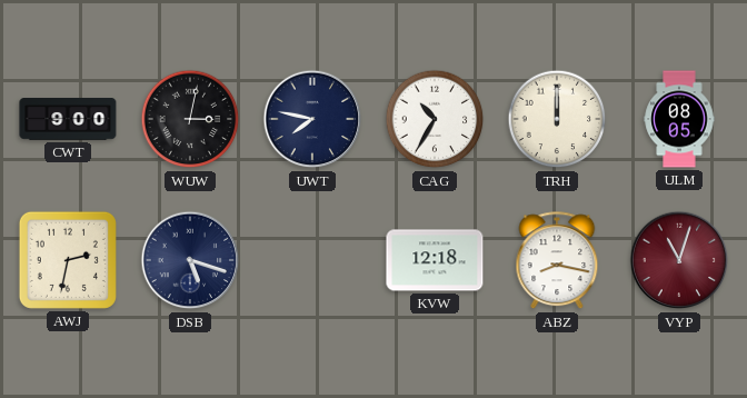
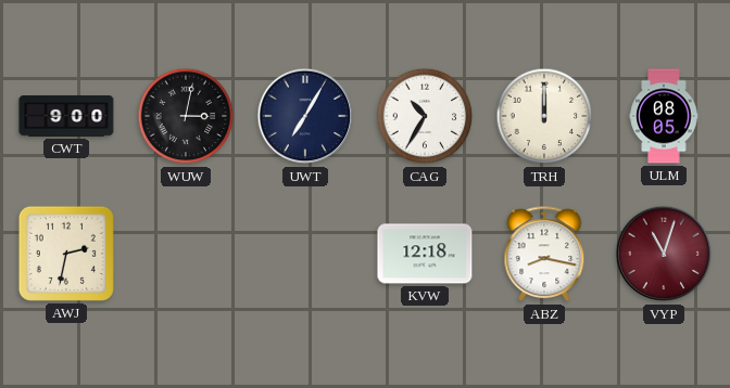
UWT: 7:47 -> 7:05 (305, 116)
DSB: 5:18 -> none (190, 260)
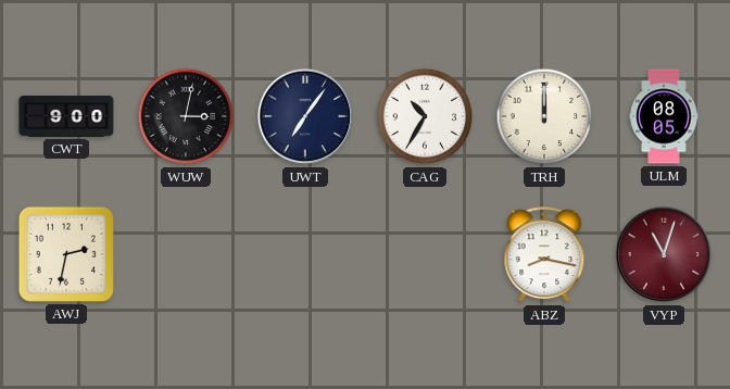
UWT: 7:05 -> 7:06 (305, 116)
KVW: 12:18 -> none (425, 254)
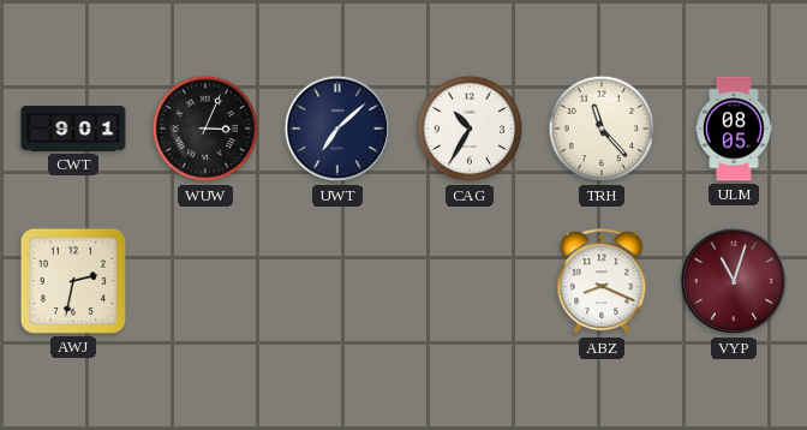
CWT: 9:00 -> 9:01 (73, 130)
WUW: 3:02 -> 3:04 (205, 129)
UWT: 7:06 -> 7:08 (337, 129)
TRH: 12:00 -> 11:23 (602, 129)
ABZ: 8:17 -> 8:19 (602, 282)
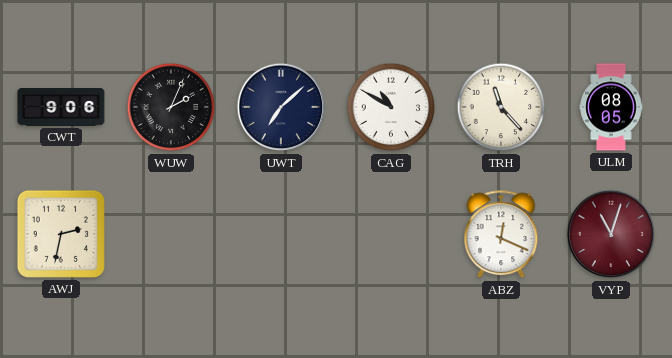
CWT: 9:01 -> 9:06 (61, 108)
WUW: 3:04 -> 2:04 (171, 107)
CAG: 10:35 -> 10:50 (391, 107)
ABZ: 8:19 -> 12:19 (501, 235)
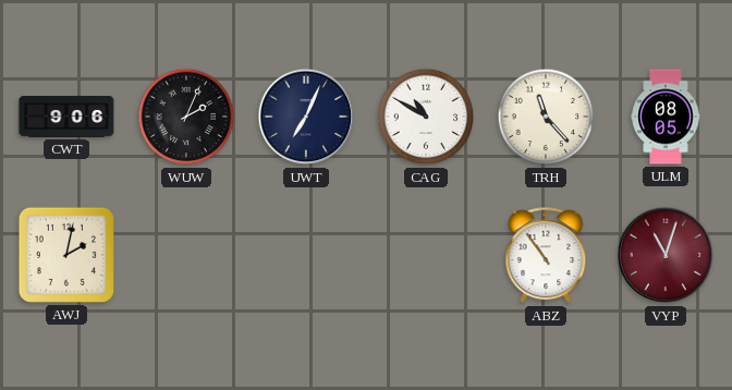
UWT: 7:08 -> 7:04 (306, 117)
AWJ: 2:32 -> 2:02 (66, 255)
ABZ: 12:19 -> 10:54 (546, 256)
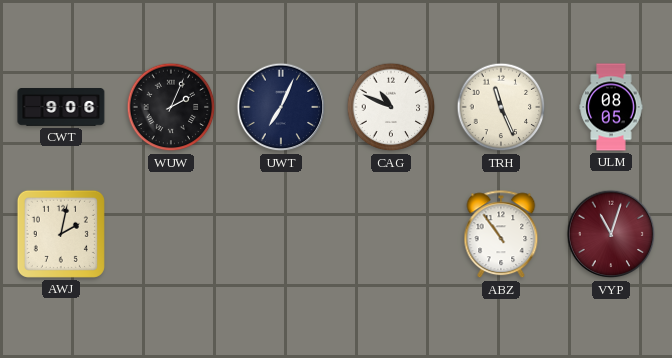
CAG: 10:50 -> 10:49 (391, 107)
TRH: 11:23 -> 11:26 (501, 107)
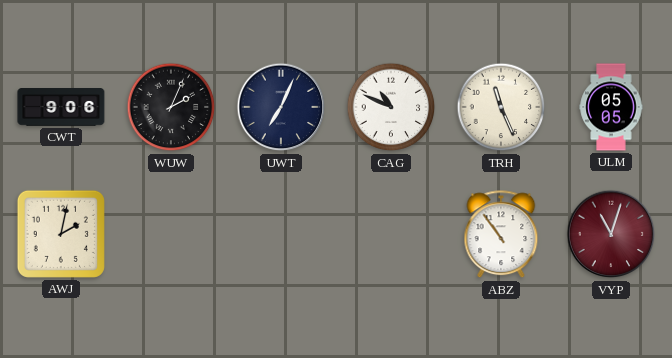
ULM: 08:05 -> 05:05 (611, 107)
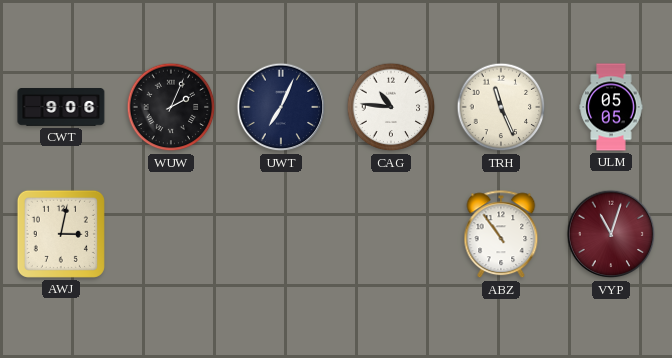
CAG: 10:49 -> 10:46 (391, 107)
AWJ: 2:02 -> 3:02 (61, 234)
